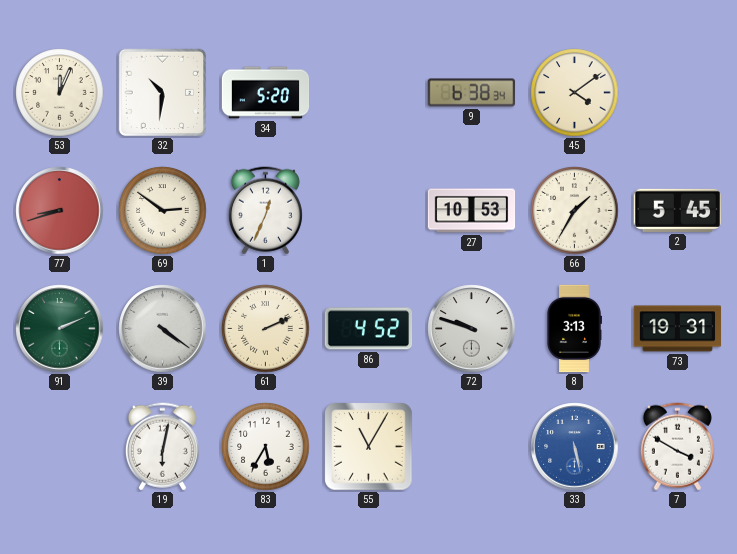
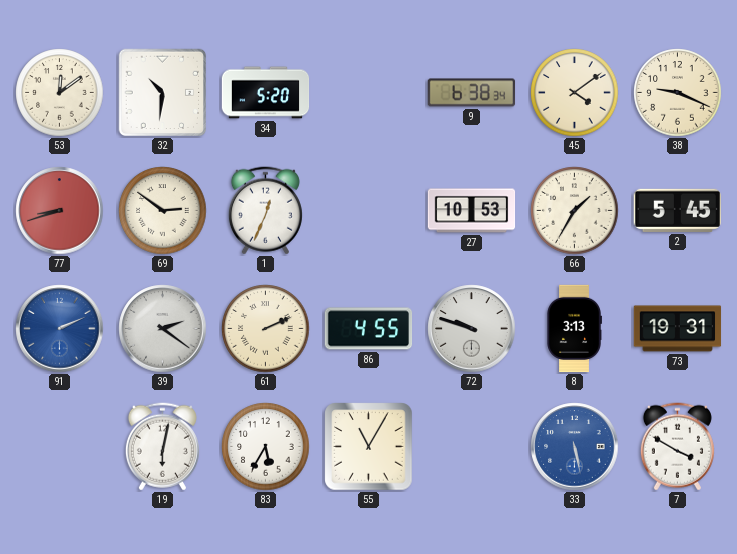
53: 12:04 -> 12:09 (60, 93)
38: none -> 9:19 (678, 93)
91 dial: green -> blue (60, 329)
39: 4:21 -> 2:21 (163, 329)
86: 4:52 -> 4:55 (369, 329)
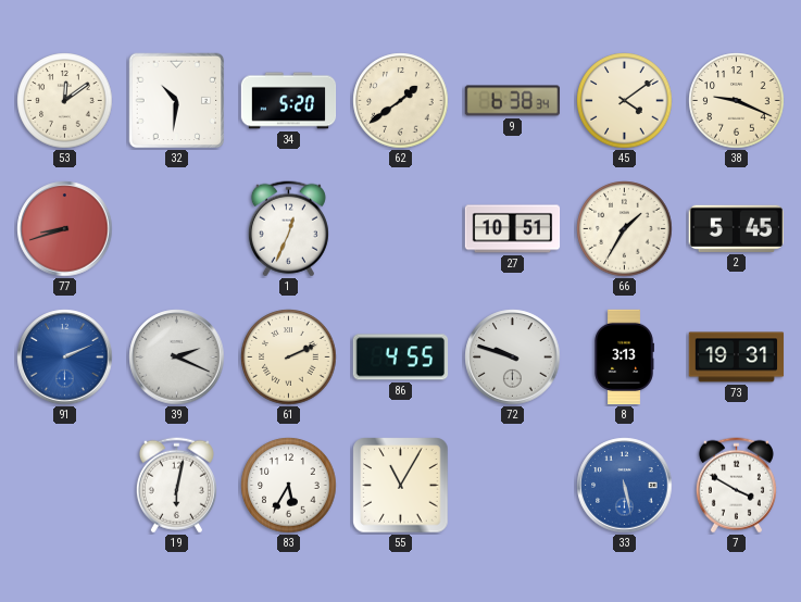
62: none -> 1:39 (401, 101)
69: 2:51 -> none (163, 211)
27: 10:53 -> 10:51 (513, 229)
39: 2:21 -> 2:19 (177, 358)
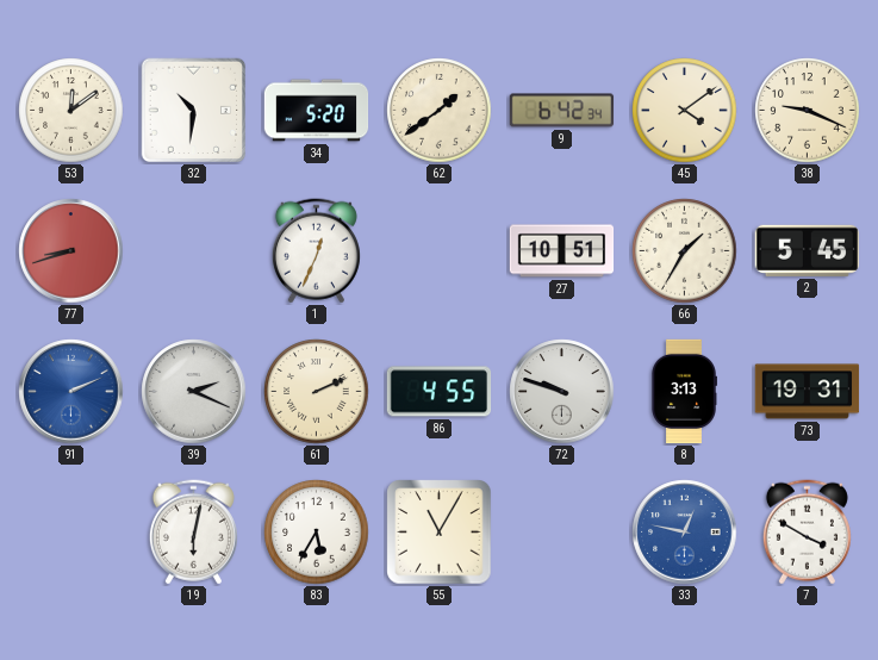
9: 6:38 -> 6:42 (562, 111)
33: 5:28 -> 12:47 (685, 533)
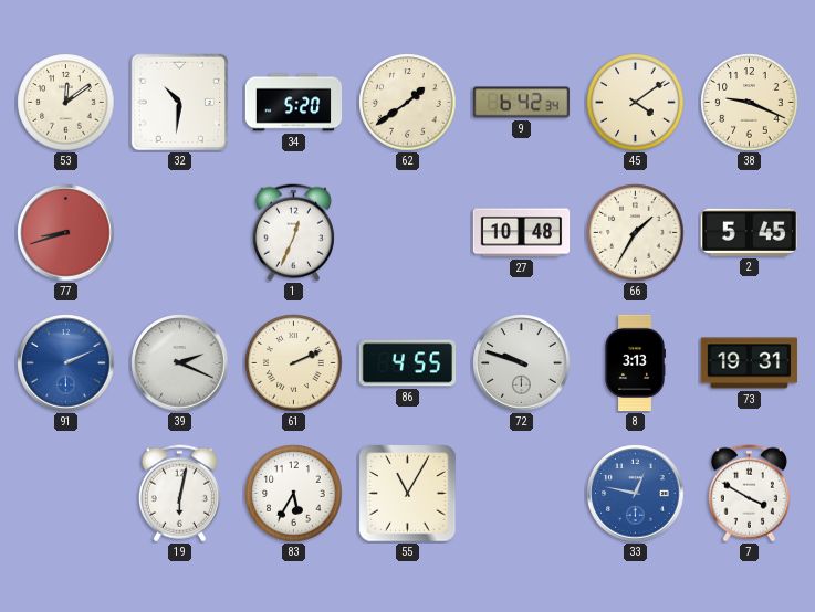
27: 10:51 -> 10:48 (522, 233)
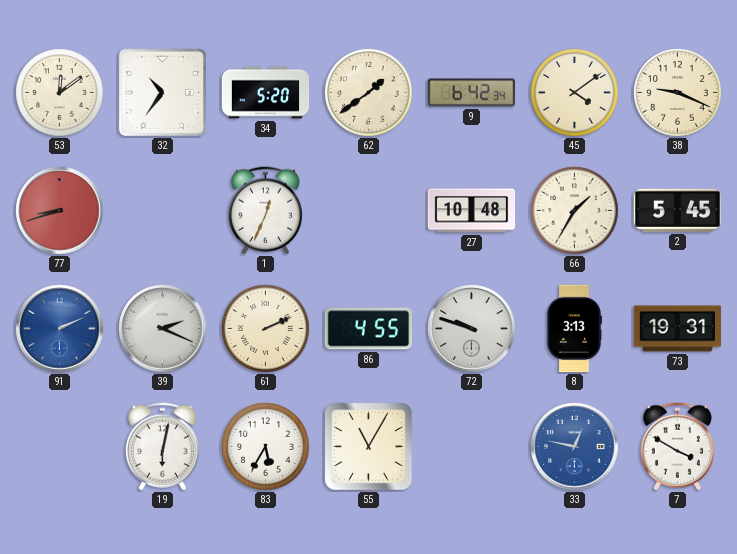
32: 10:31 -> 10:36 (163, 93)
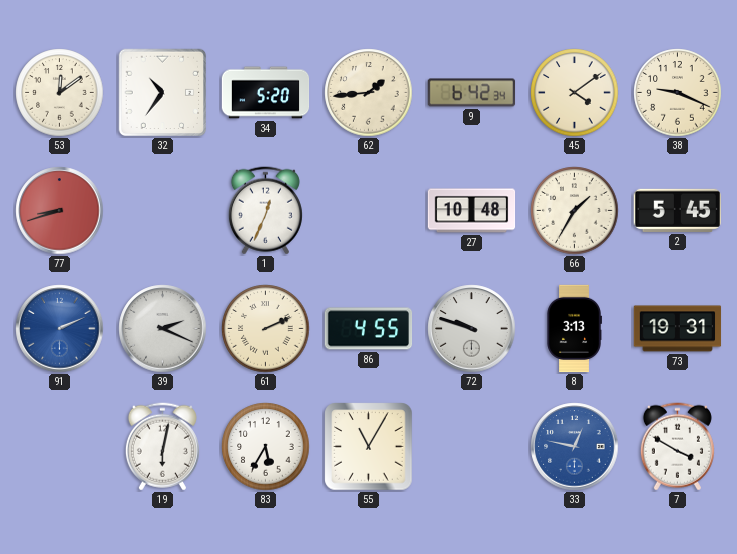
62: 1:39 -> 1:44 (369, 93)
